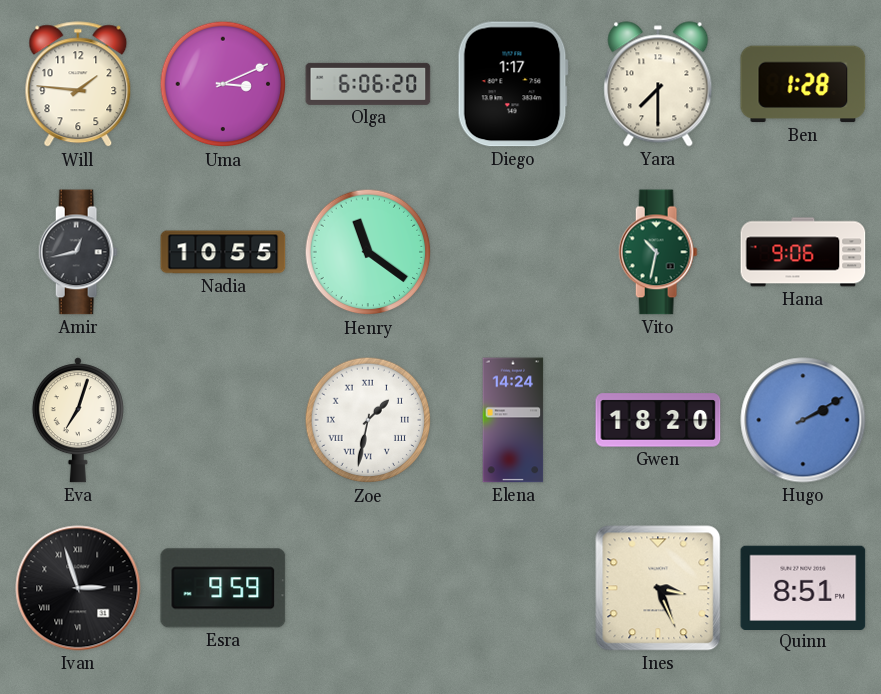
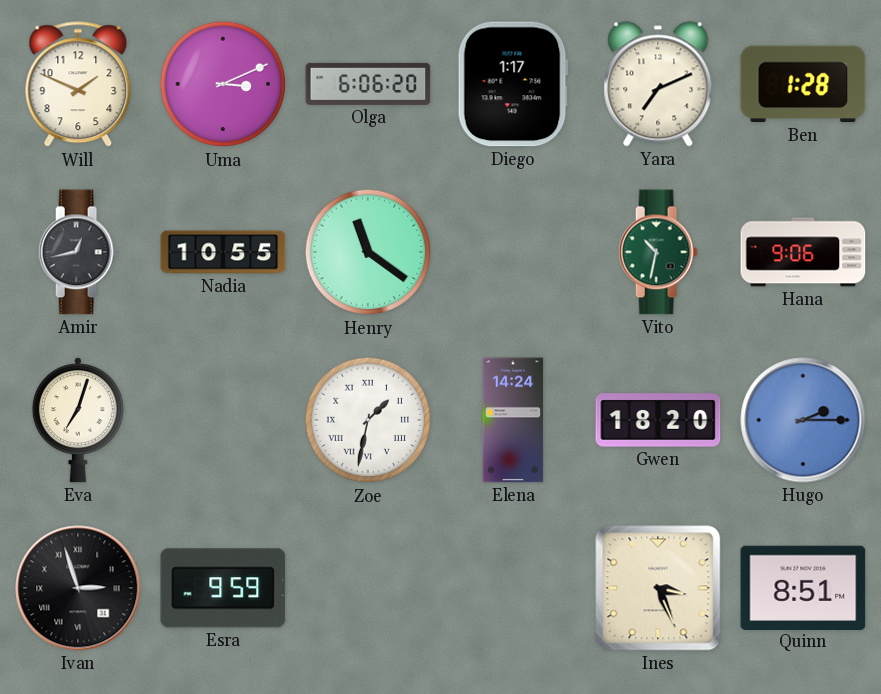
Will: 1:46 -> 1:49 (78, 85)
Yara: 7:30 -> 7:11 (658, 84)
Hugo: 2:10 -> 2:15 (803, 420)
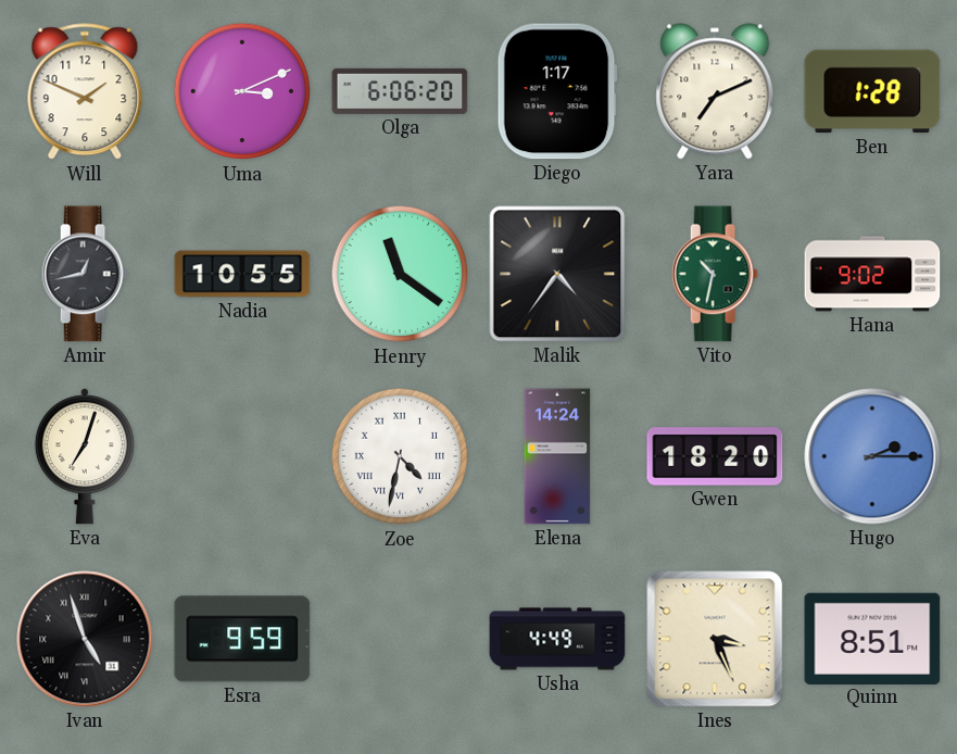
Malik: none -> 4:36 (557, 274)
Hana: 9:06 -> 9:02 (872, 274)
Zoe: 1:32 -> 4:32 (400, 456)
Ivan: 2:57 -> 4:57 (85, 639)
Usha: none -> 4:49 (557, 639)
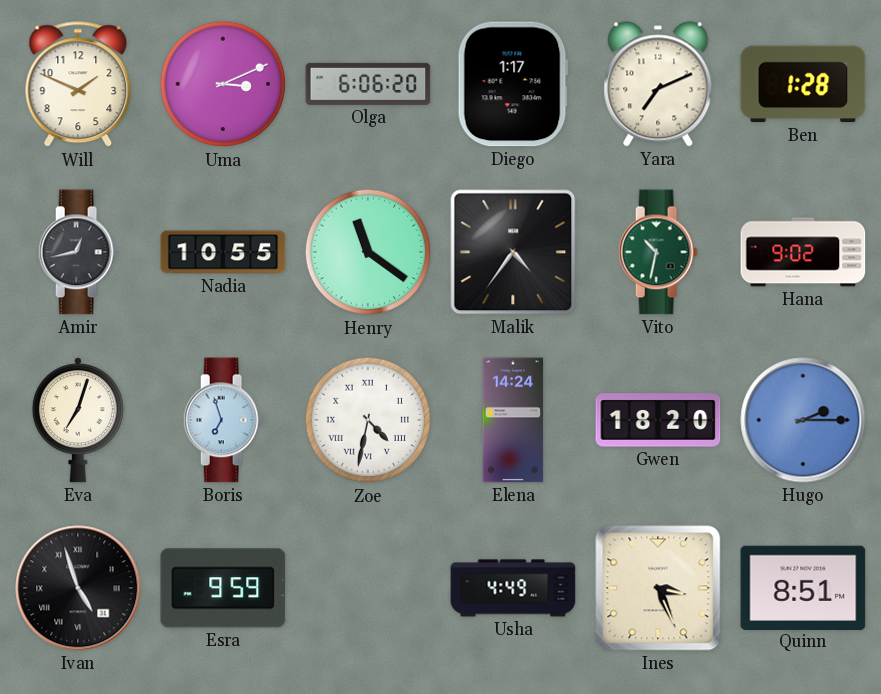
Boris: none -> 6:57 (223, 420)
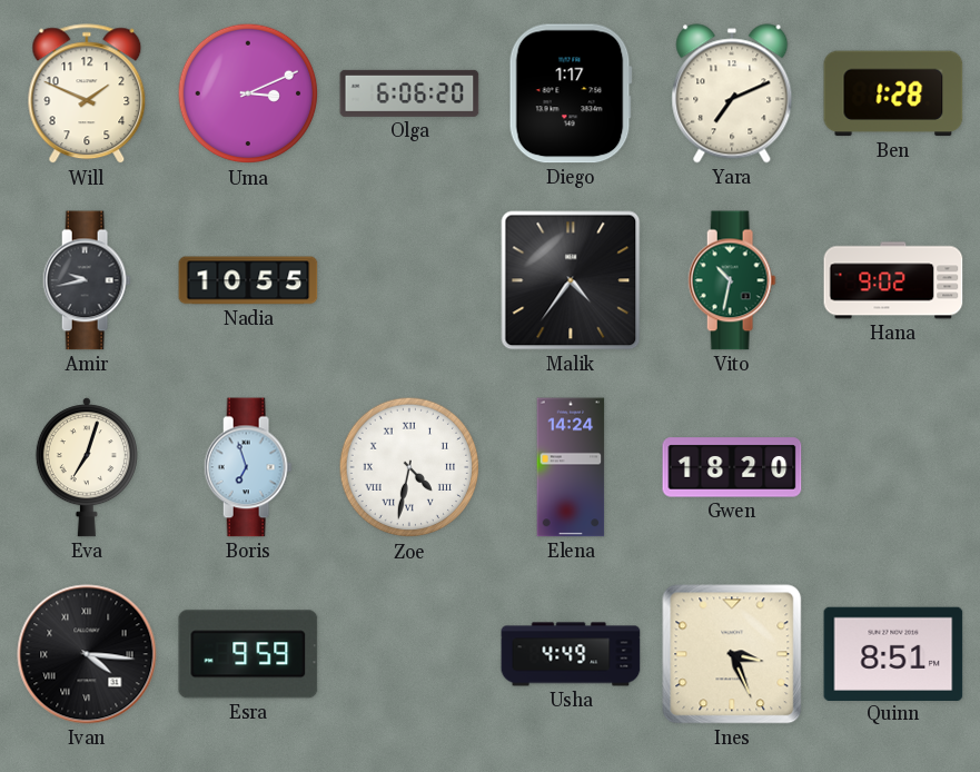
Amir: 12:43 -> 9:43 (87, 280)
Henry: 11:21 -> none (368, 252)
Hugo: 2:15 -> none (803, 420)
Ivan: 4:57 -> 4:16 (87, 654)
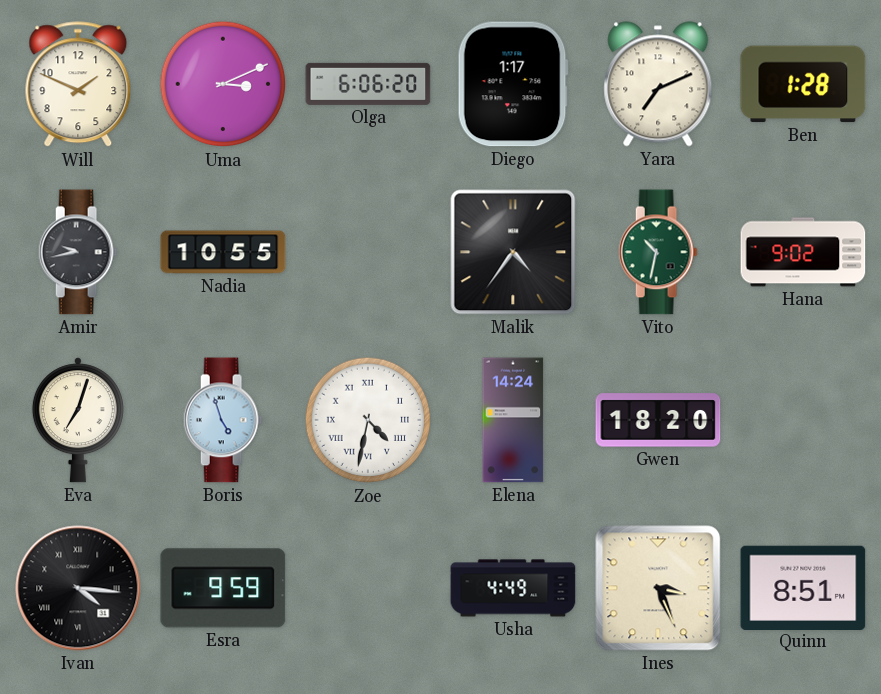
Boris: 6:57 -> 4:57 (223, 420)
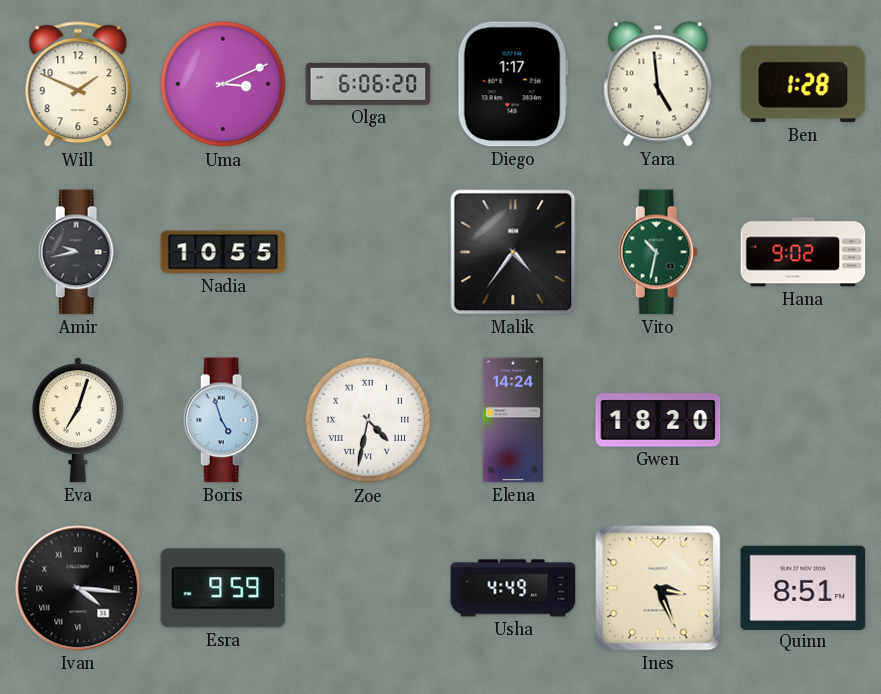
Yara: 7:11 -> 4:59 (658, 84)
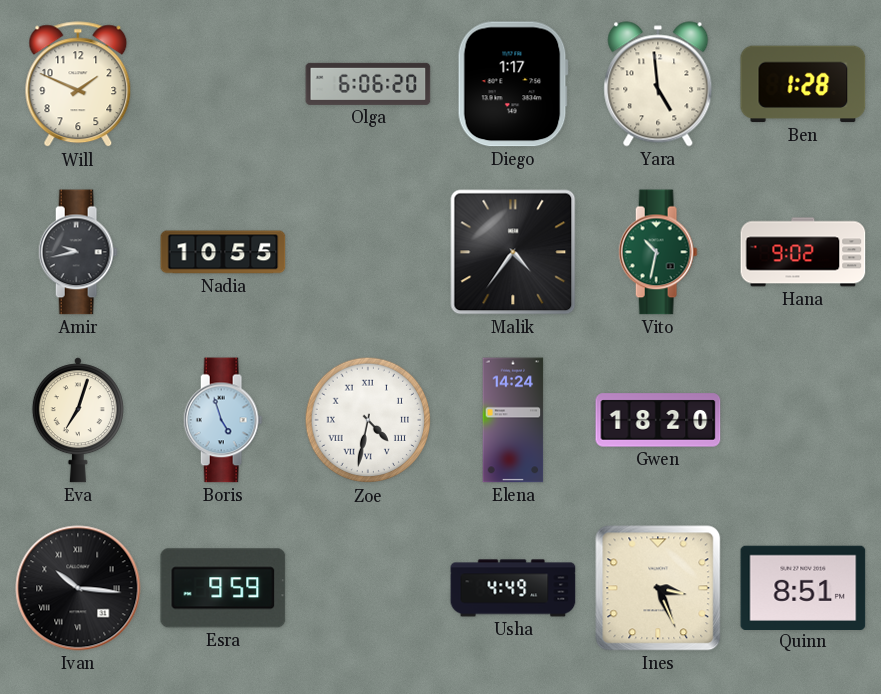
Uma: 3:11 -> none (223, 84)
Ivan: 4:16 -> 10:16 (78, 588)
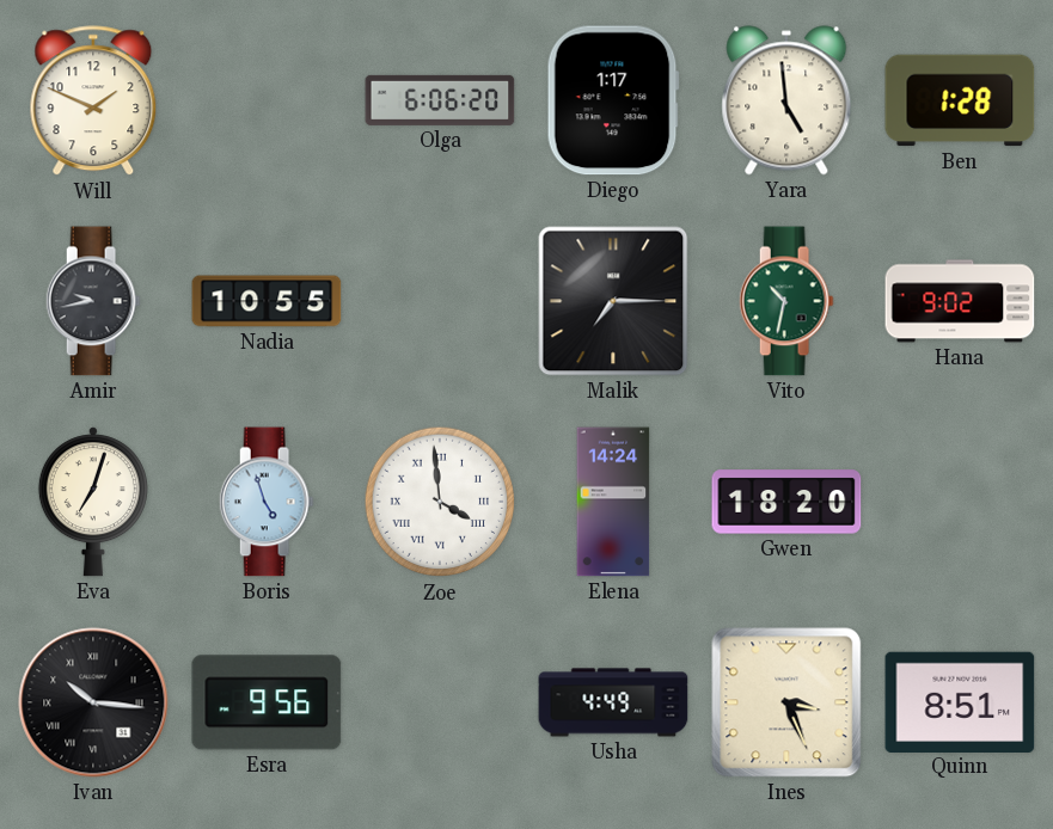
Malik: 4:36 -> 7:15 (613, 301)
Zoe: 4:32 -> 3:59 (440, 502)
Esra: 9:59 -> 9:56 (267, 702)
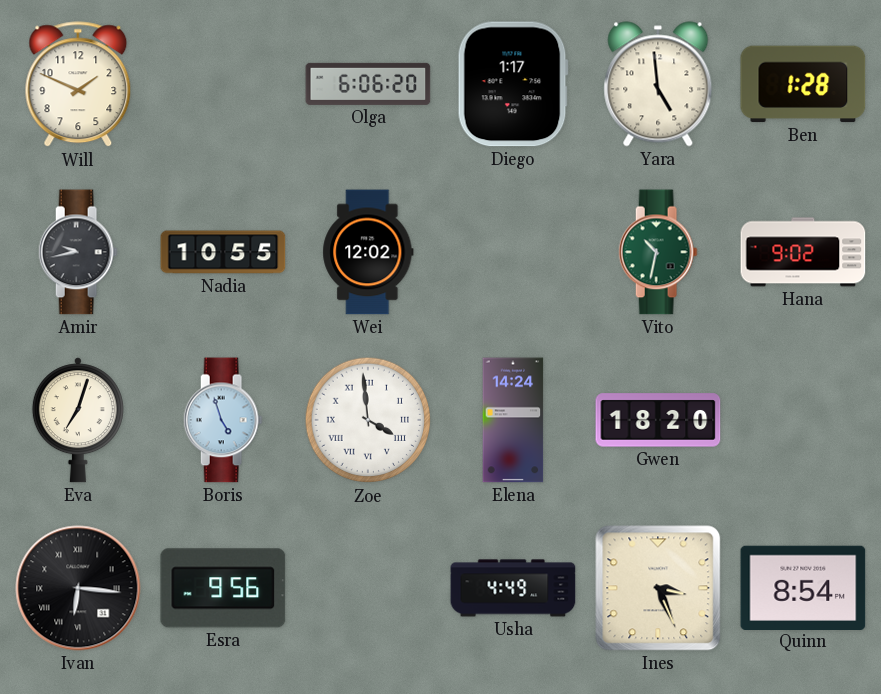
Wei: none -> 12:02 (368, 252)
Malik: 7:15 -> none (613, 301)
Ivan: 10:16 -> 6:16 (78, 588)
Quinn: 8:51 -> 8:54 (803, 587)
